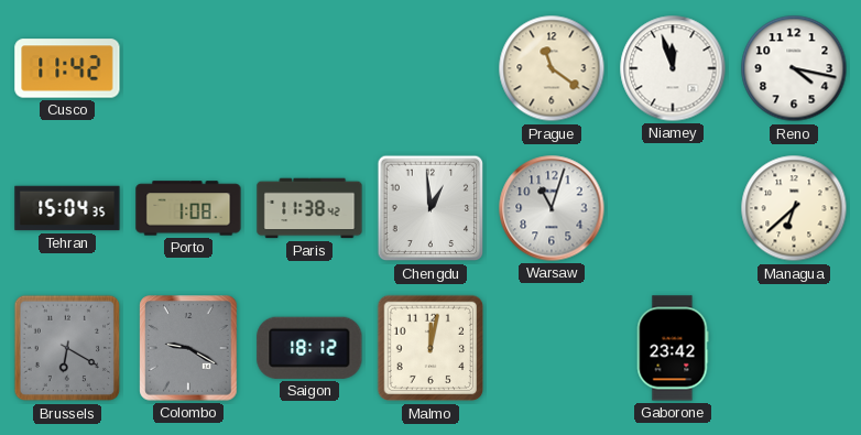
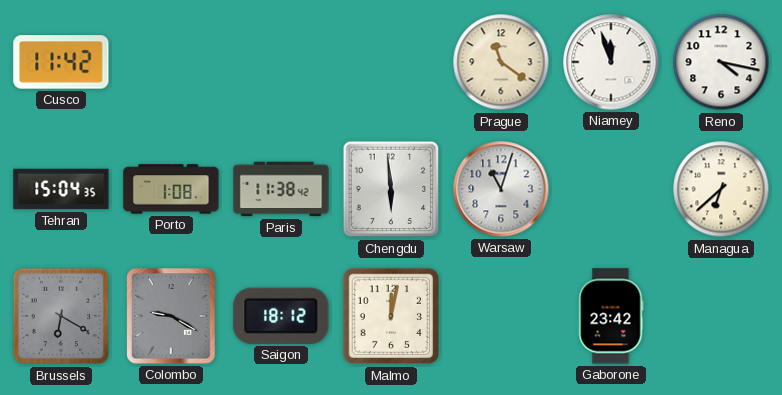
Chengdu: 12:59 -> 5:59 (391, 189)
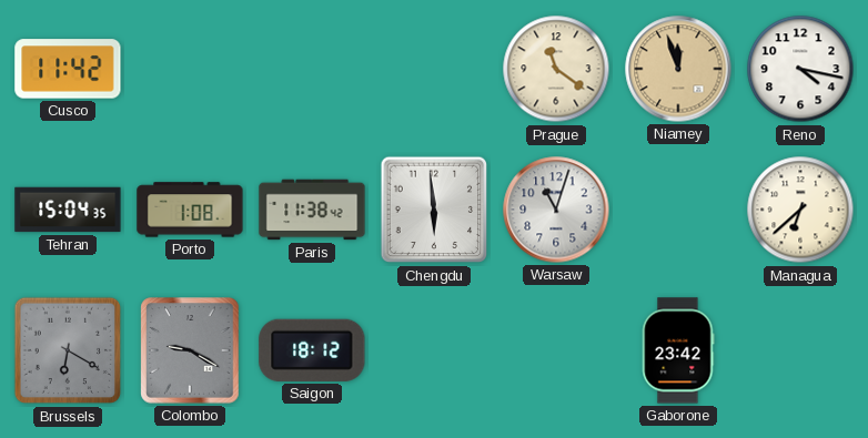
Niamey dial: white -> champagne (678, 69)
Malmo: 12:02 -> none (391, 316)
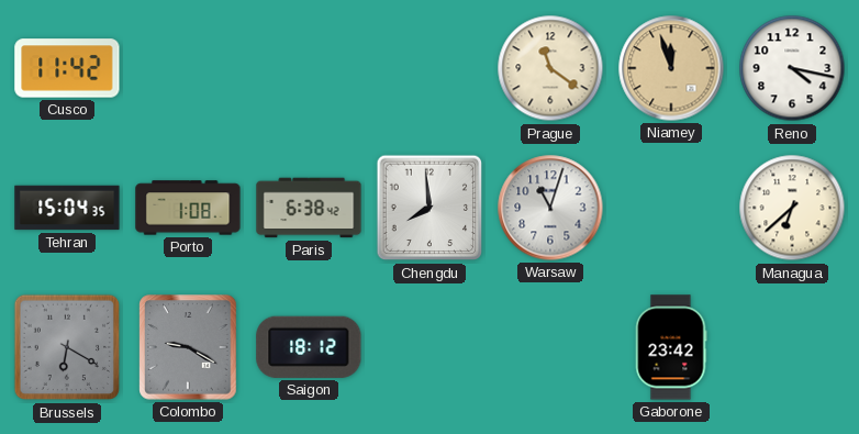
Paris: 11:38 -> 6:38 (309, 208)
Chengdu: 5:59 -> 7:59 (430, 208)
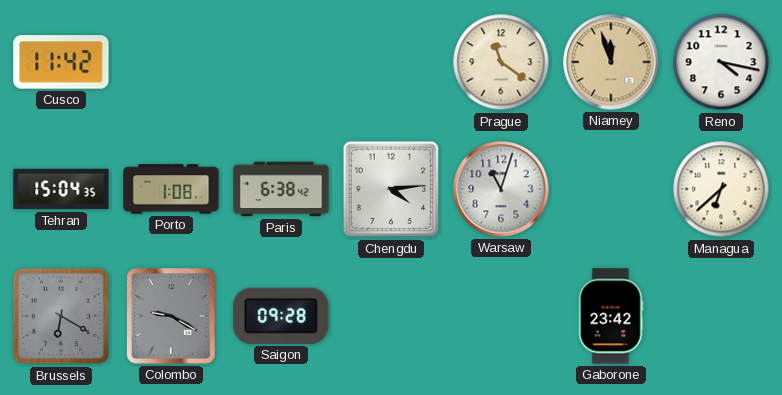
Chengdu: 7:59 -> 4:14 (391, 189)
Saigon: 18:12 -> 09:28 (281, 316)
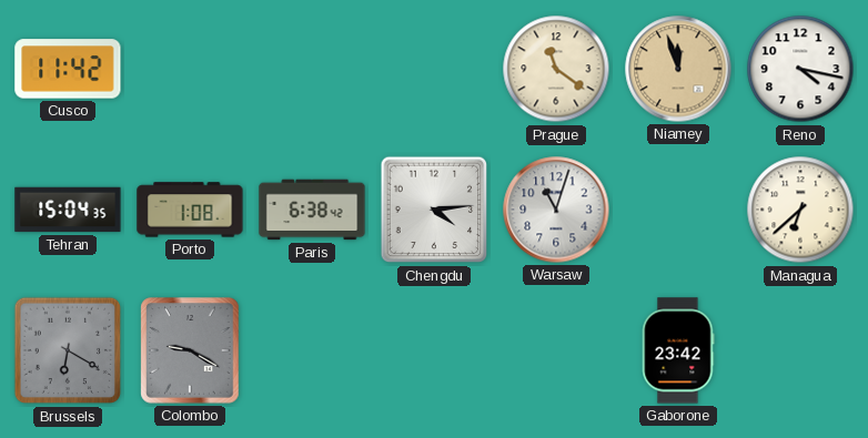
Saigon: 09:28 -> none (281, 316)
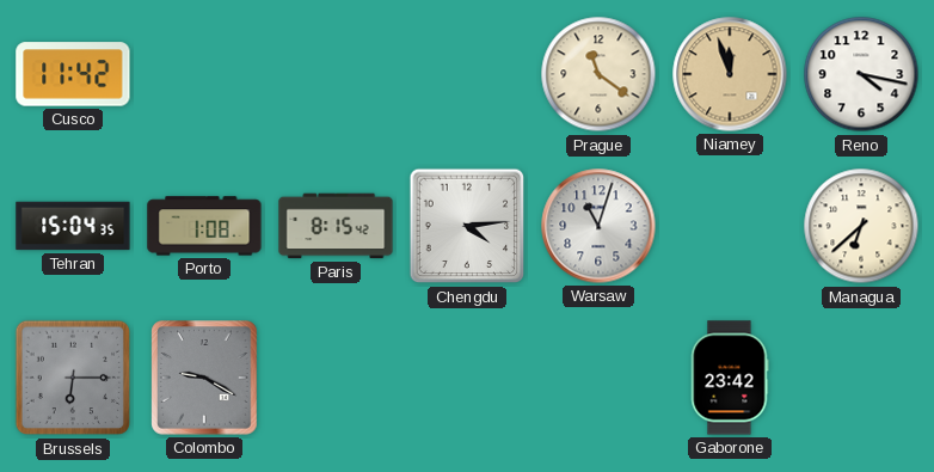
Paris: 6:38 -> 8:15 (336, 226)
Brussels: 6:20 -> 6:15 (73, 378)
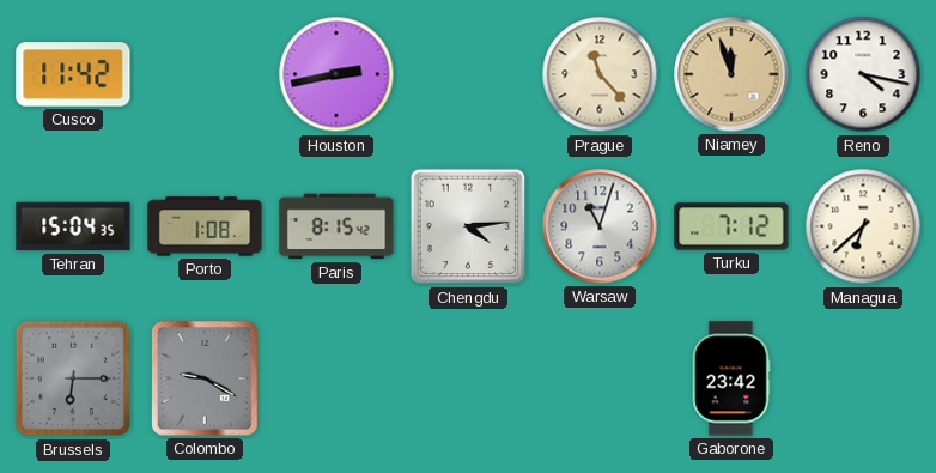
Houston: none -> 2:43 (336, 74)
Prague: 11:21 -> 11:23 (600, 74)
Turku: none -> 7:12 (731, 226)
